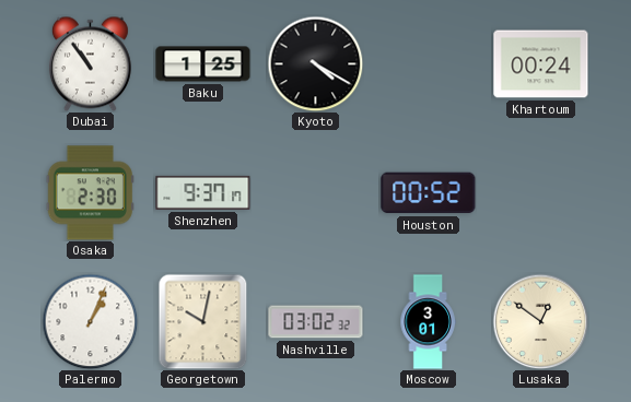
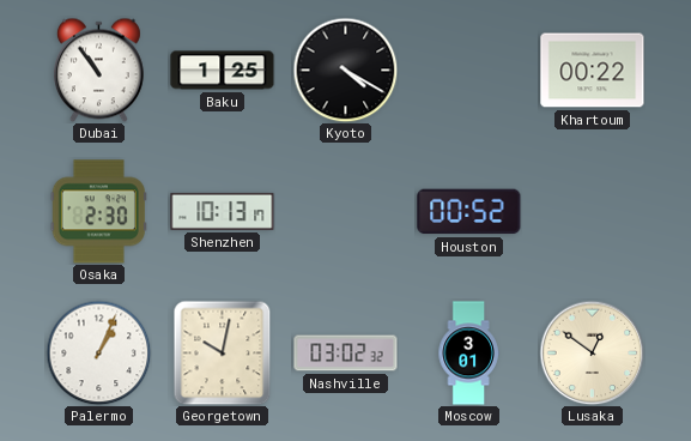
Khartoum: 00:24 -> 00:22 (593, 71)
Shenzhen: 9:37 -> 10:13 (223, 211)
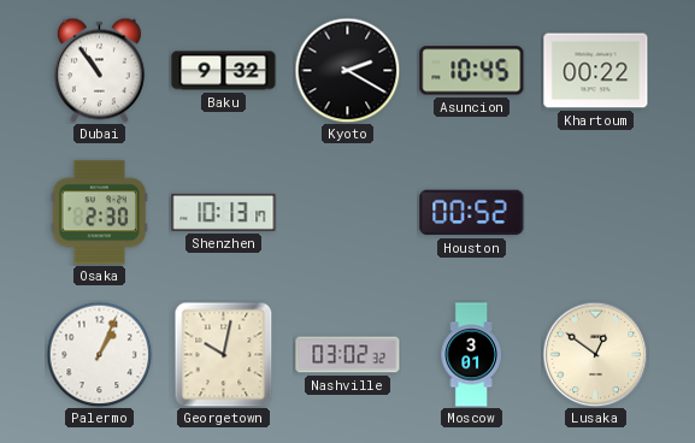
Baku: 1:25 -> 9:32 (224, 71)
Kyoto: 4:20 -> 2:20 (347, 70)
Asuncion: none -> 10:45 (472, 71)
